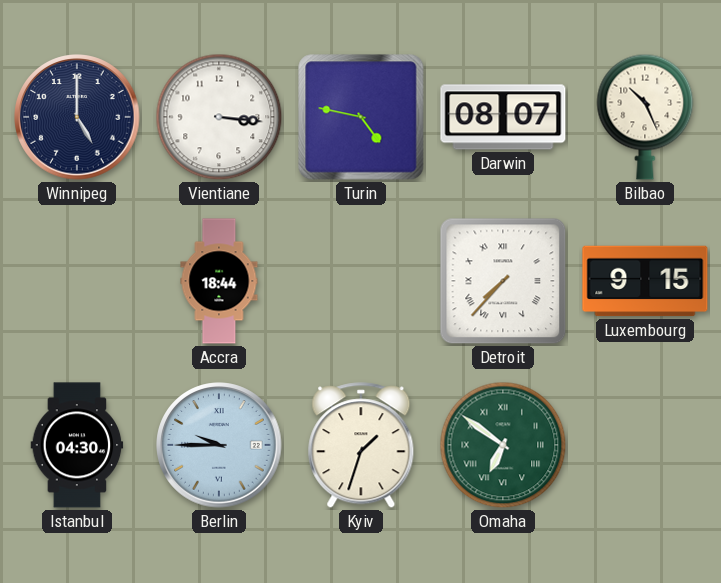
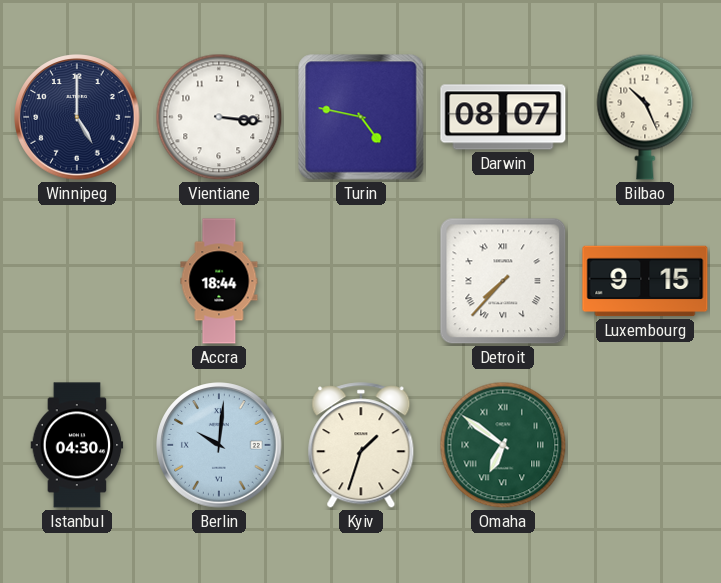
Berlin: 9:45 -> 10:01 (219, 445)
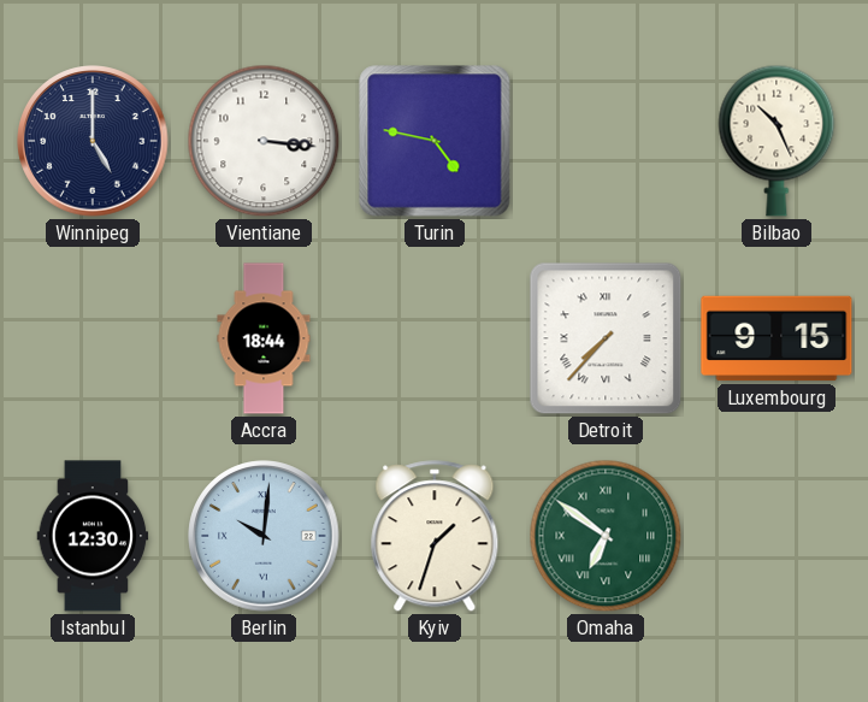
Darwin: 08:07 -> none (503, 117)
Istanbul: 04:30 -> 12:30 (93, 536)
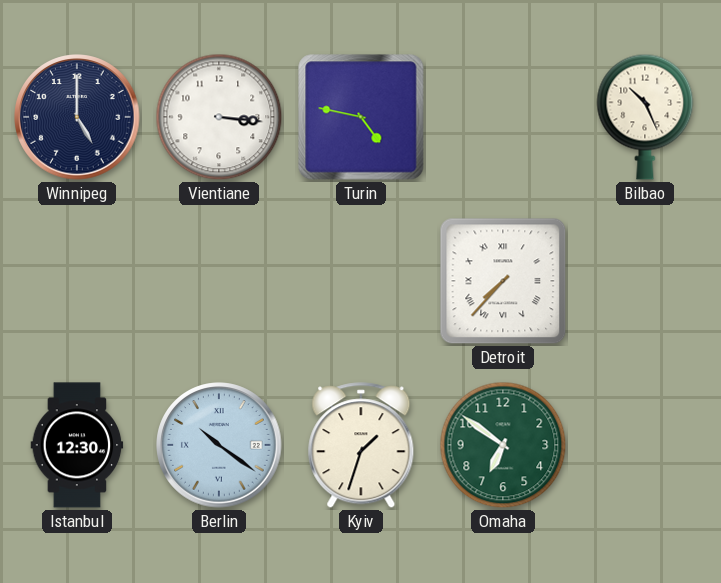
Accra: 18:44 -> none (264, 338)
Luxembourg: 9:15 -> none (777, 338)
Berlin: 10:01 -> 10:21 (219, 445)
Omaha numerals: Roman -> Arabic (503, 445)
